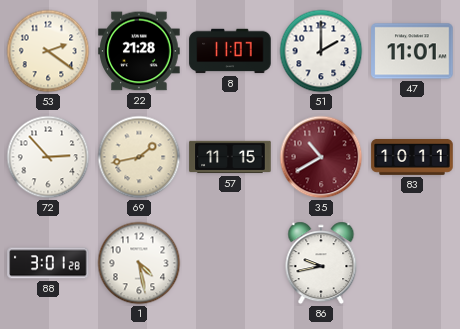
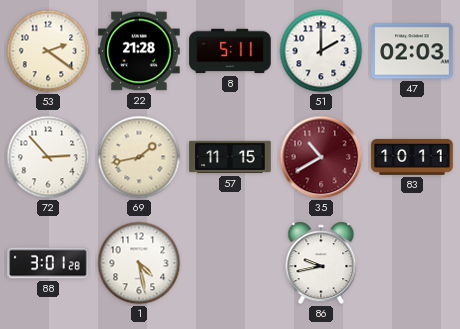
8: 11:07 -> 5:11 (230, 51)
47: 11:01 -> 02:03 (412, 51)
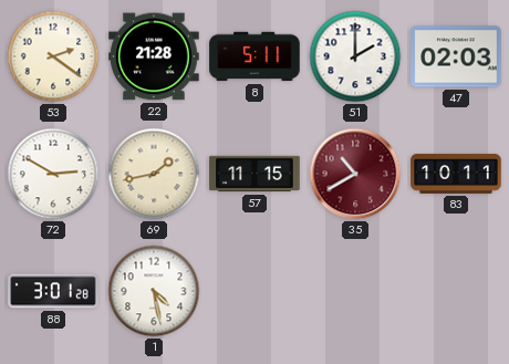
72: 2:53 -> 2:50 (53, 174)
86: 9:43 -> none (321, 263)
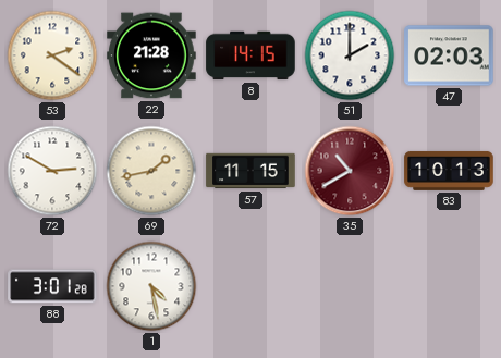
8: 5:11 -> 14:15 (250, 55)
83: 10:11 -> 10:13 (449, 171)
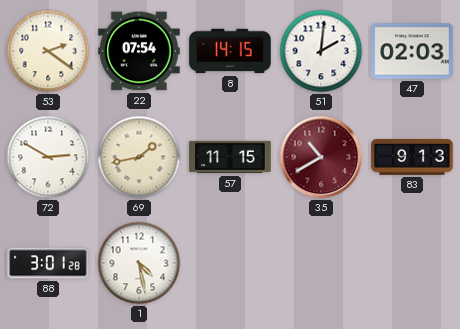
22: 21:28 -> 07:54 (139, 51)
51: 2:00 -> 2:01 (321, 51)
83: 10:13 -> 9:13 (412, 157)
